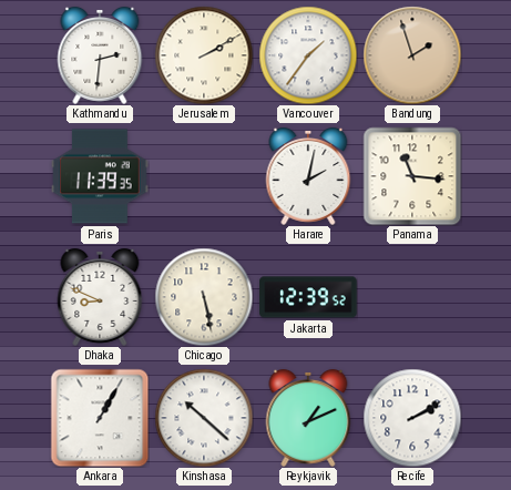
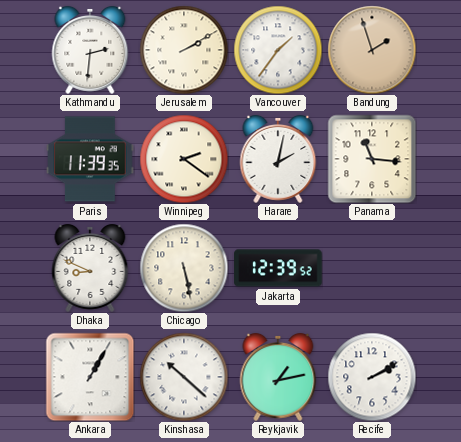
Winnipeg: none -> 2:21 (184, 159)
Reykjavik: 1:11 -> 1:13 (278, 377)
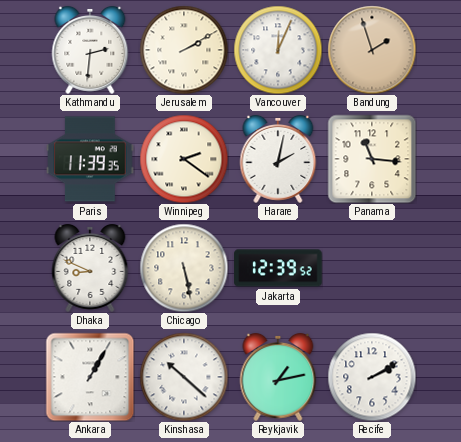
Vancouver: 1:36 -> 12:04 (278, 50)
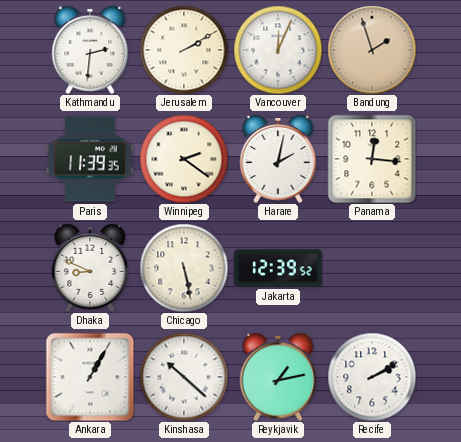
Panama: 11:16 -> 12:16 (372, 159)
